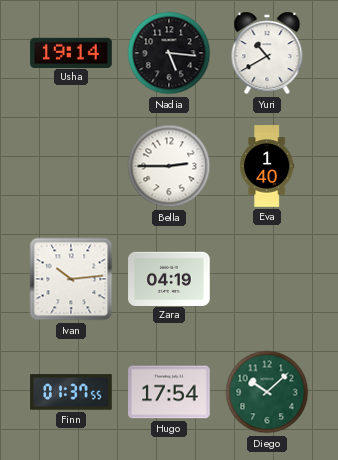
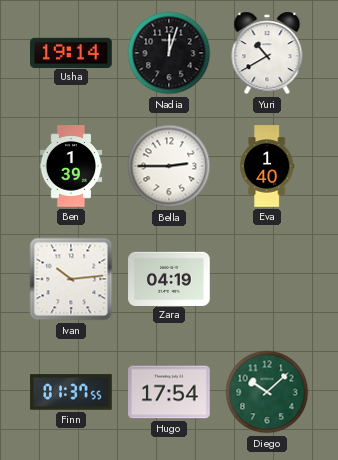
Nadia: 5:16 -> 12:03 (169, 53)
Ben: none -> 1:39 (71, 166)
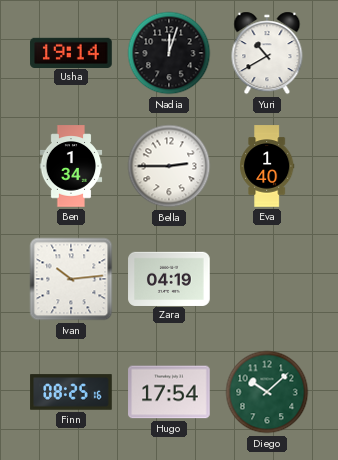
Ben: 1:39 -> 1:34 (71, 166)
Finn: 01:37 -> 08:25 (71, 392)
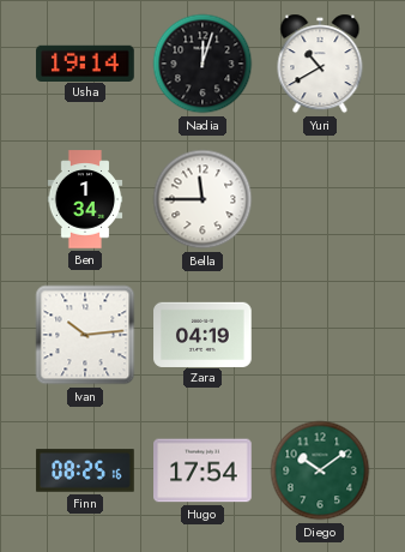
Bella: 2:45 -> 11:45 (202, 199)
Eva: 1:40 -> none (267, 166)
Diego: 10:08 -> 10:09 (320, 470)
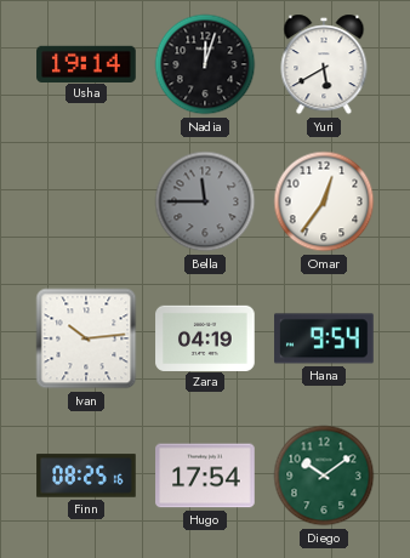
Yuri: 10:40 -> 5:40 (324, 64)
Ben: 1:34 -> none (85, 199)
Bella dial: white -> grey (205, 201)
Omar: none -> 12:36 (324, 201)
Hana: none -> 9:54 (324, 338)
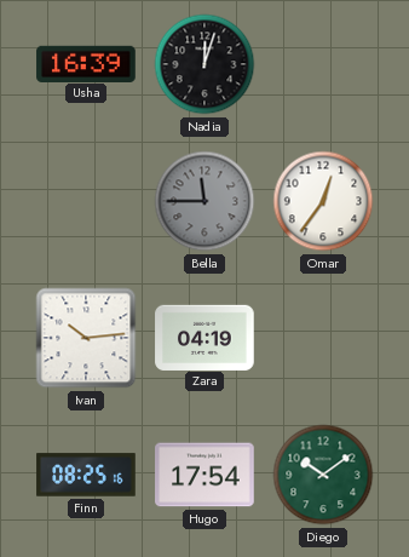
Usha: 19:14 -> 16:39 (86, 63)
Yuri: 5:40 -> none (324, 64)
Hana: 9:54 -> none (324, 338)
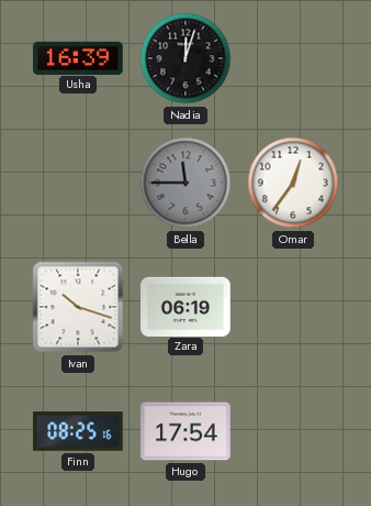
Ivan: 10:14 -> 10:18 (78, 307)
Zara: 04:19 -> 06:19 (185, 306)
Diego: 10:09 -> none (323, 475)
